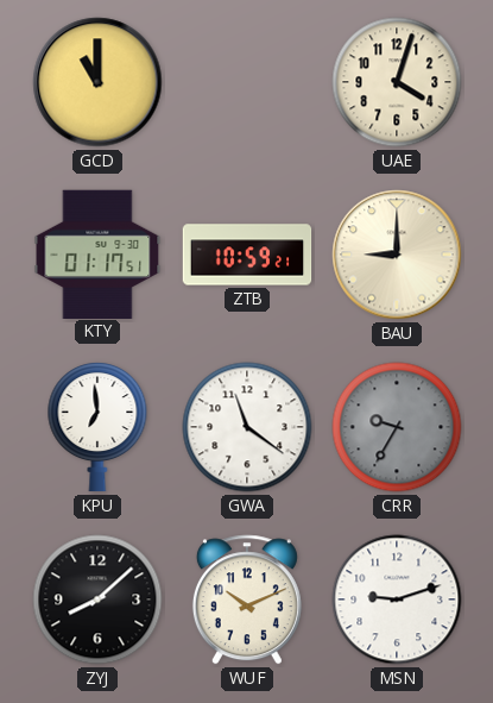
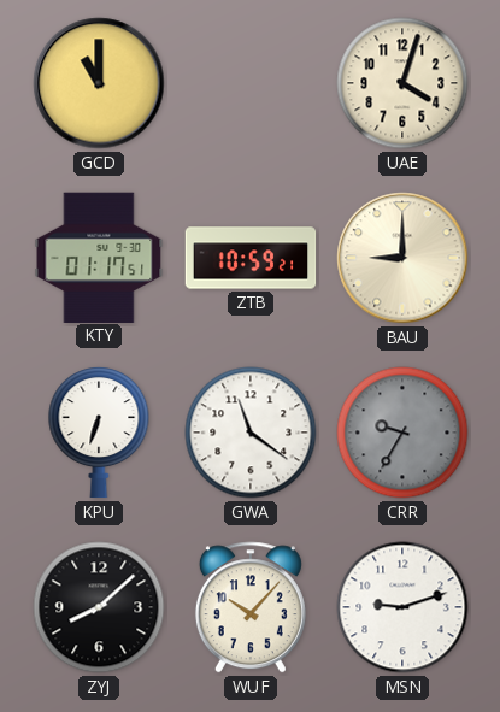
KPU: 6:59 -> 6:33 (99, 434)
WUF: 10:11 -> 10:07 (251, 607)
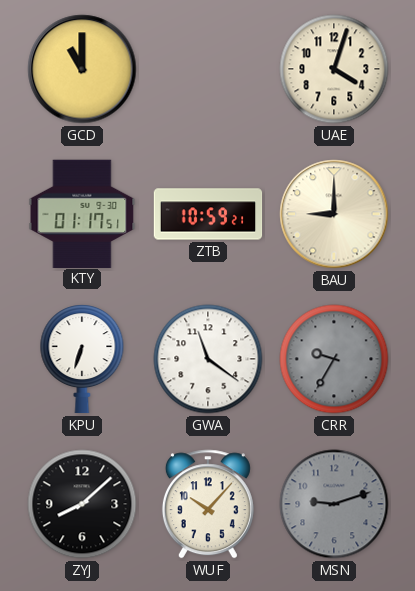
MSN dial: white -> grey (334, 504)
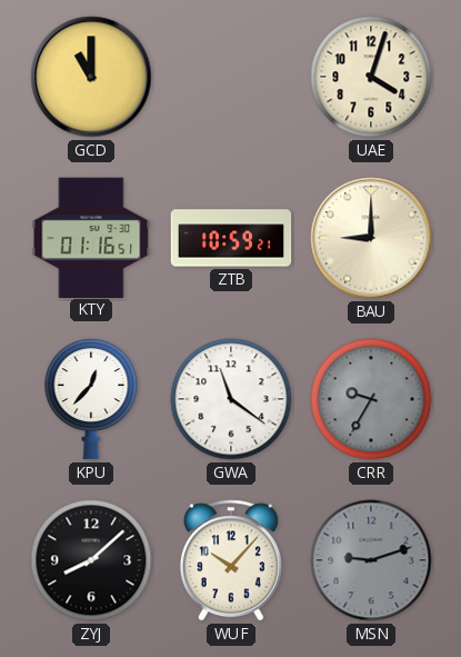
KTY: 01:17 -> 01:16 (91, 237)
KPU: 6:33 -> 12:37 (91, 400)
